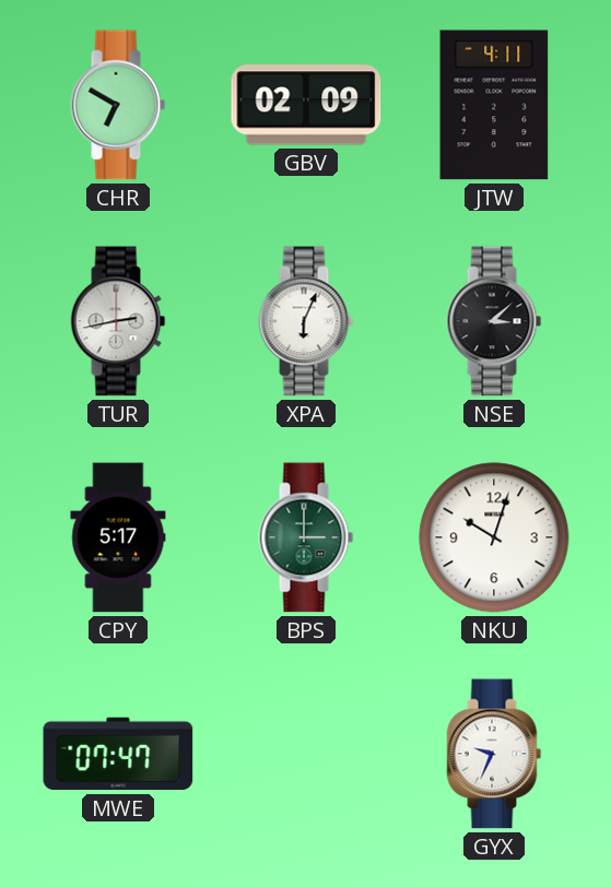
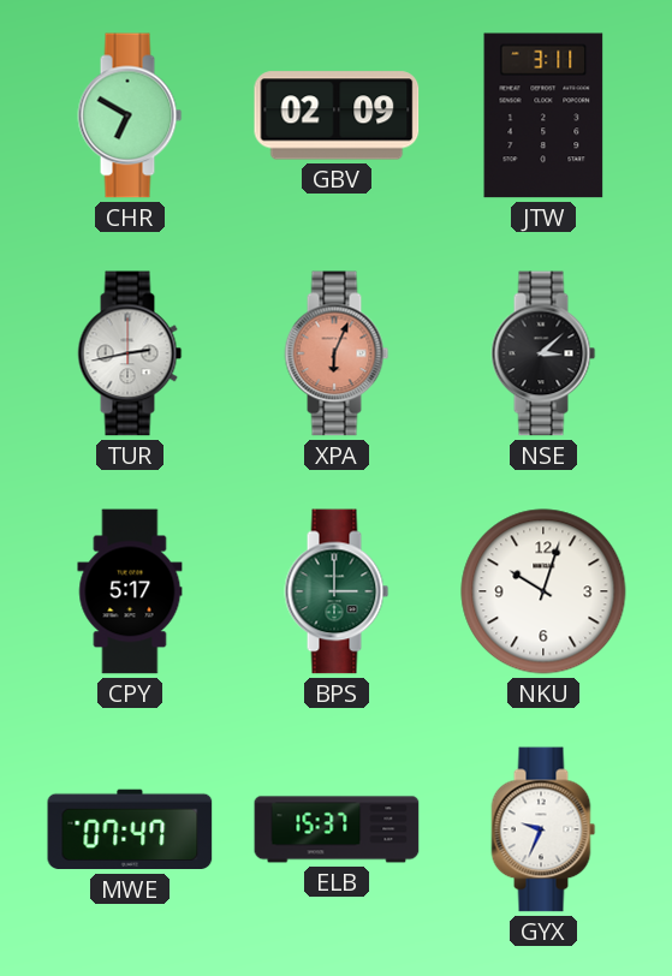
JTW: 4:11 -> 3:11 (543, 115)
XPA dial: white -> salmon (337, 353)
ELB: none -> 15:37 (337, 829)
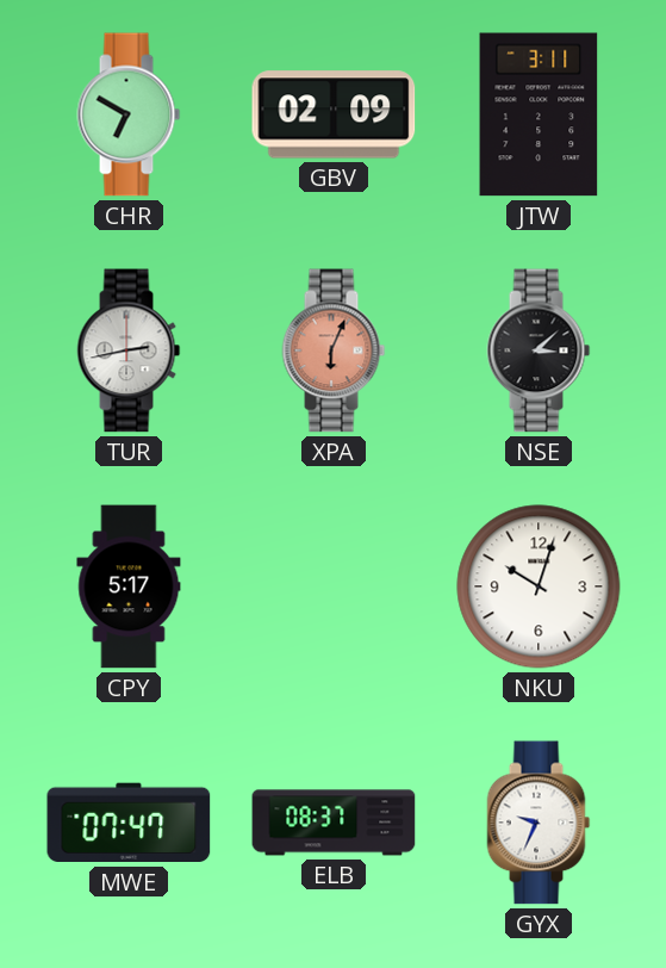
BPS: 3:00 -> none (337, 591)
ELB: 15:37 -> 08:37 (334, 823)
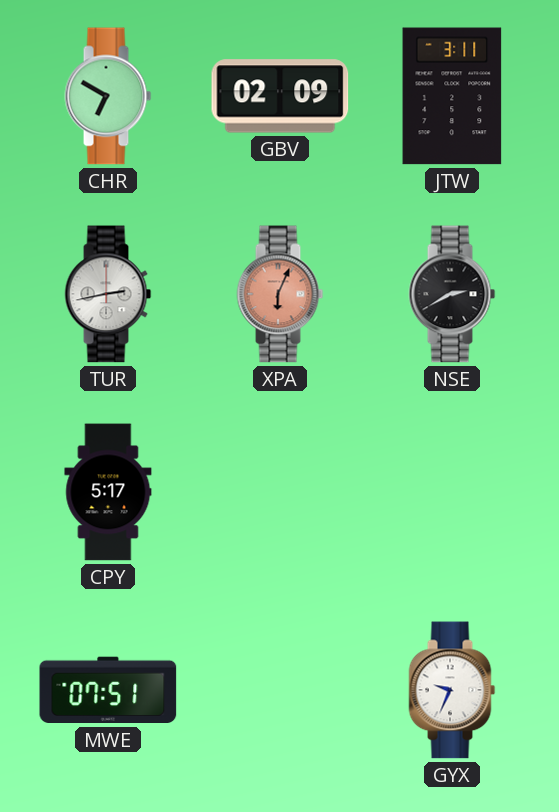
NSE: 3:08 -> 2:40 (452, 294)
NKU: 10:03 -> none (539, 587)
MWE: 07:47 -> 07:51 (108, 690)
ELB: 08:37 -> none (334, 823)
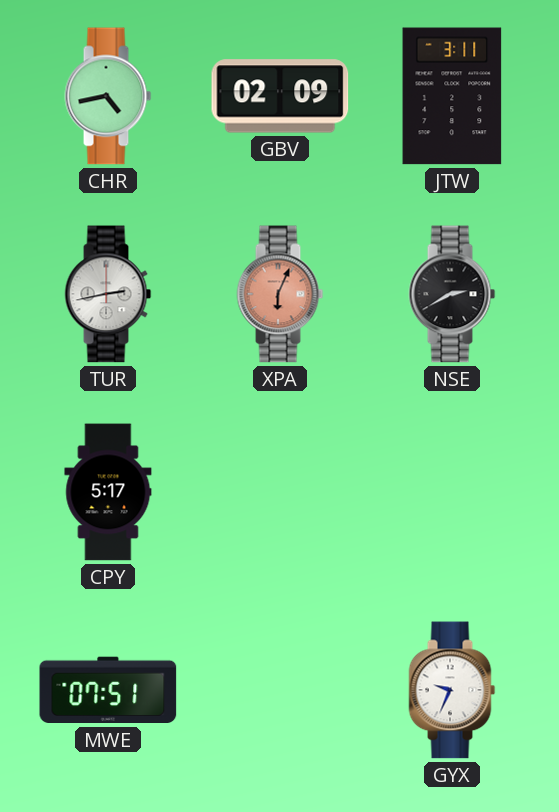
CHR: 6:50 -> 4:43 (108, 96)
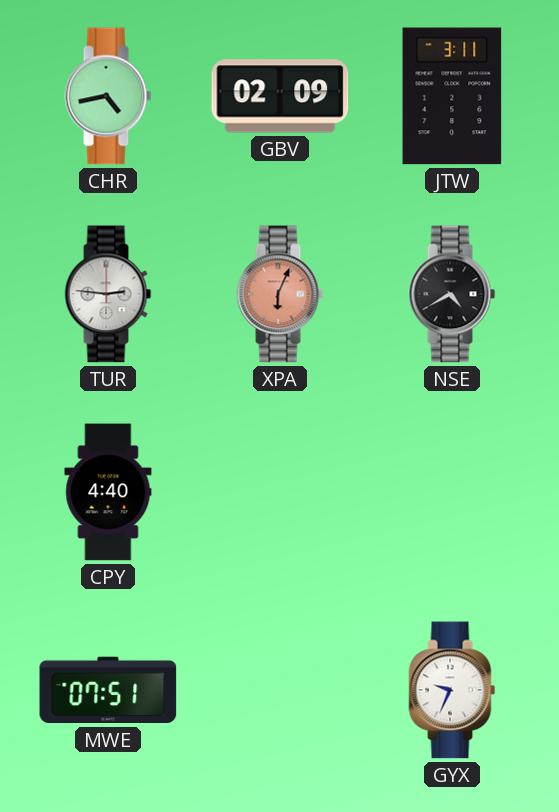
TUR: 2:43 -> 2:46 (108, 294)
NSE: 2:40 -> 4:40 (452, 294)
CPY: 5:17 -> 4:40 (108, 492)
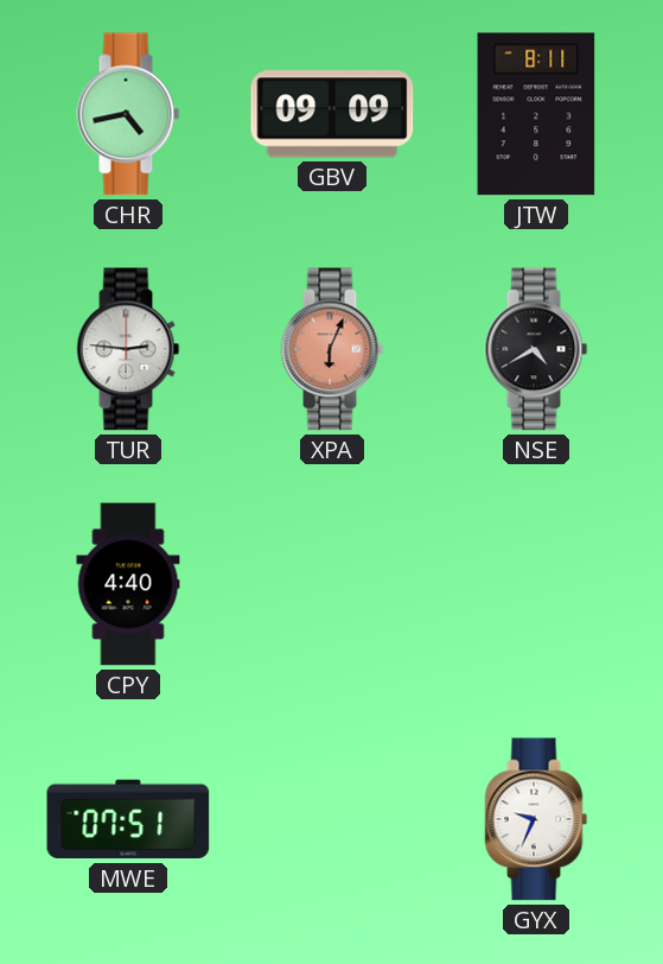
GBV: 02:09 -> 09:09 (332, 114)
JTW: 3:11 -> 8:11 (536, 114)
